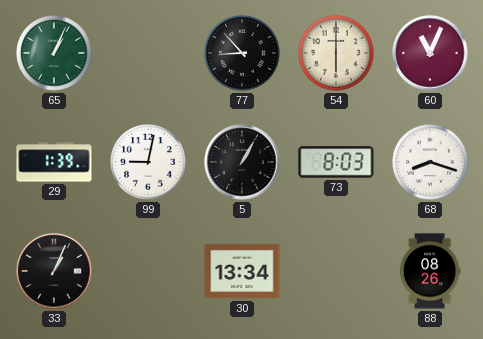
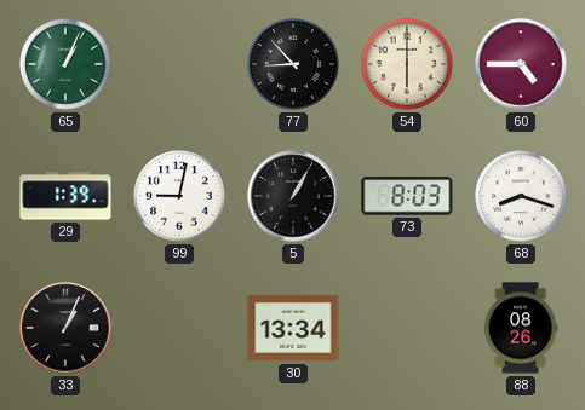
60: 11:04 -> 4:45 (521, 64)
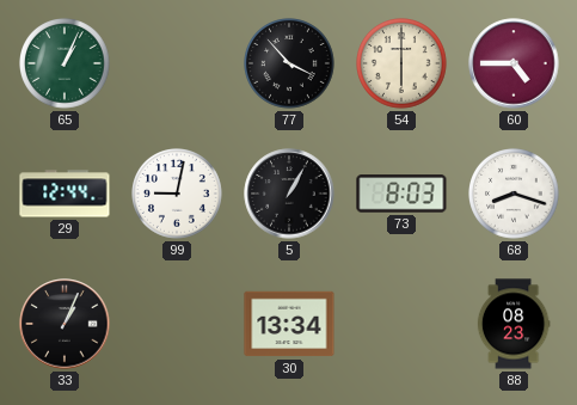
77: 8:53 -> 3:53 (290, 65)
29: 1:39 -> 12:44 (65, 194)
88: 08:26 -> 08:23 (514, 324)
